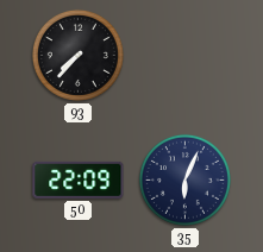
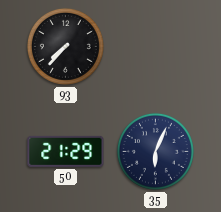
50: 22:09 -> 21:29 (66, 151)
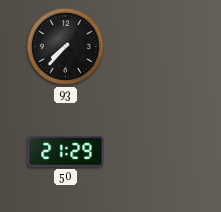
35: 6:04 -> none (155, 151)
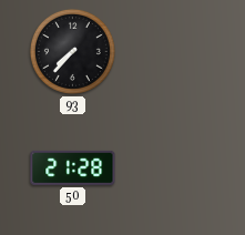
50: 21:29 -> 21:28 (73, 167)
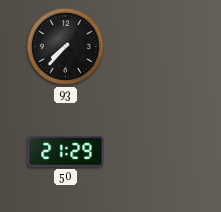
50: 21:28 -> 21:29 (66, 151)
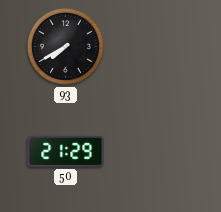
93: 7:37 -> 7:40 (65, 46)
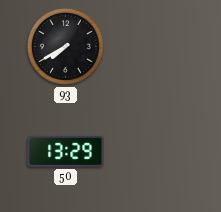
50: 21:29 -> 13:29 (66, 151)
